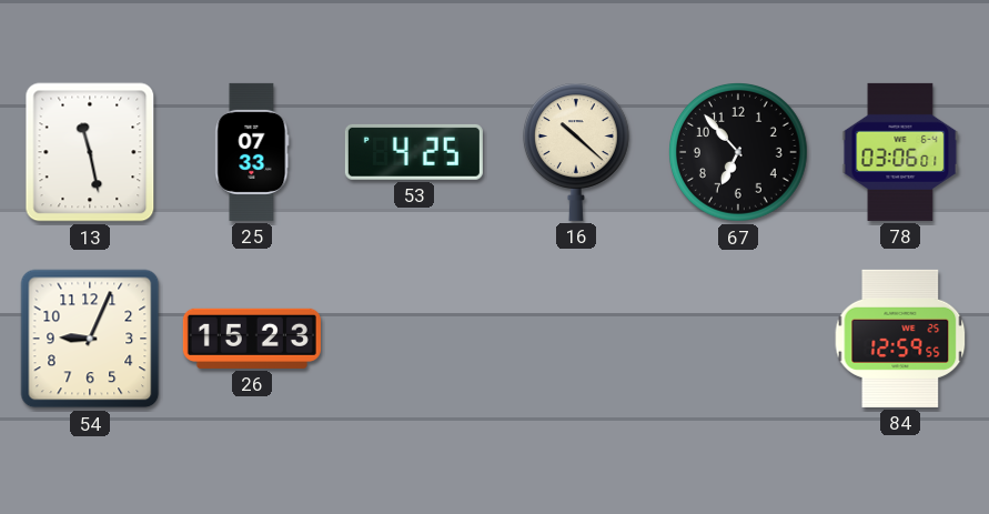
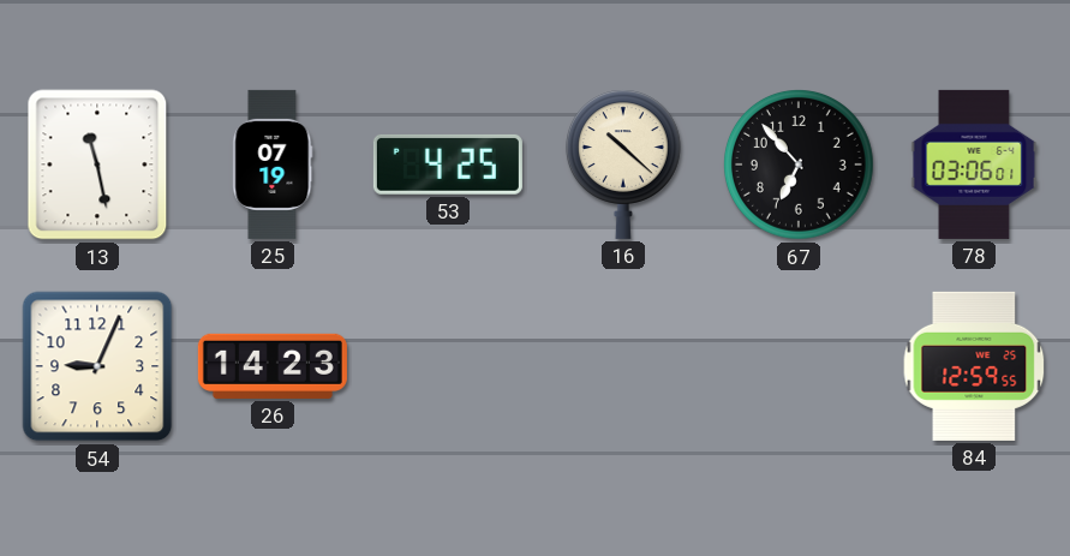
25: 07:33 -> 07:19 (273, 165)
26: 15:23 -> 14:23 (273, 366)
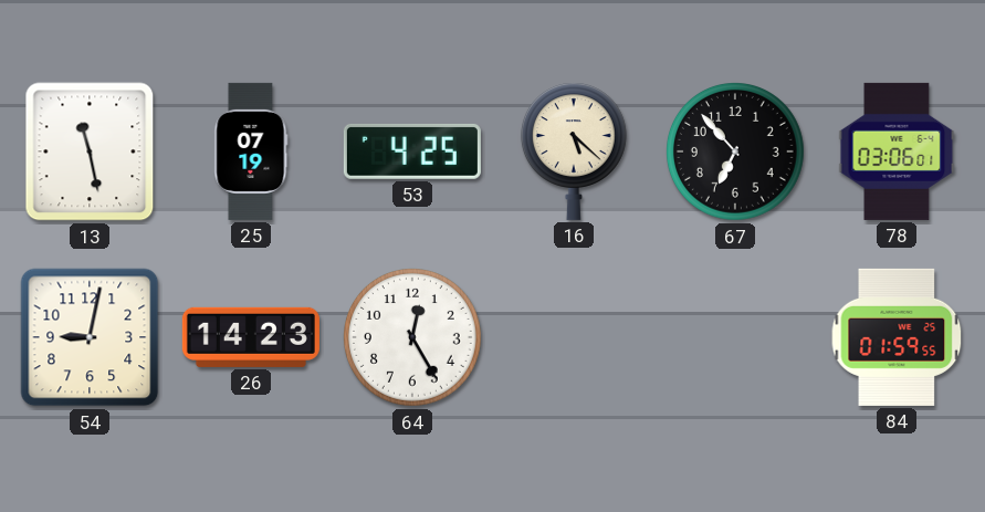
16: 10:22 -> 5:22 (574, 151)
54: 9:04 -> 9:02 (90, 337)
64: none -> 12:25 (413, 338)
84: 12:59 -> 01:59 (897, 337)
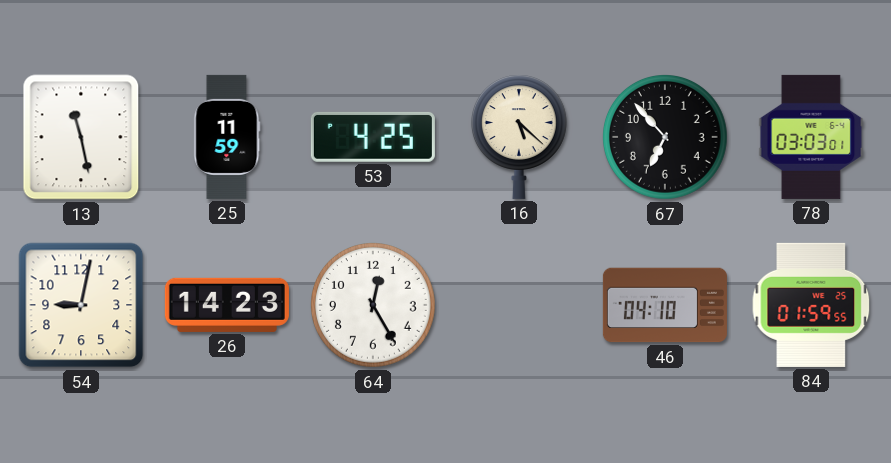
25: 07:19 -> 11:59 (227, 137)
78: 03:06 -> 03:03 (811, 137)
46: none -> 04:10 (665, 305)
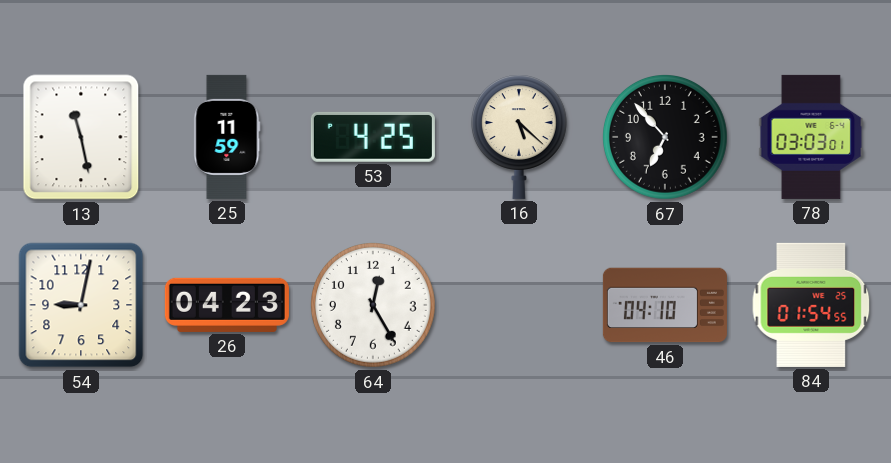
26: 14:23 -> 04:23 (227, 305)
84: 01:59 -> 01:54 (811, 305)
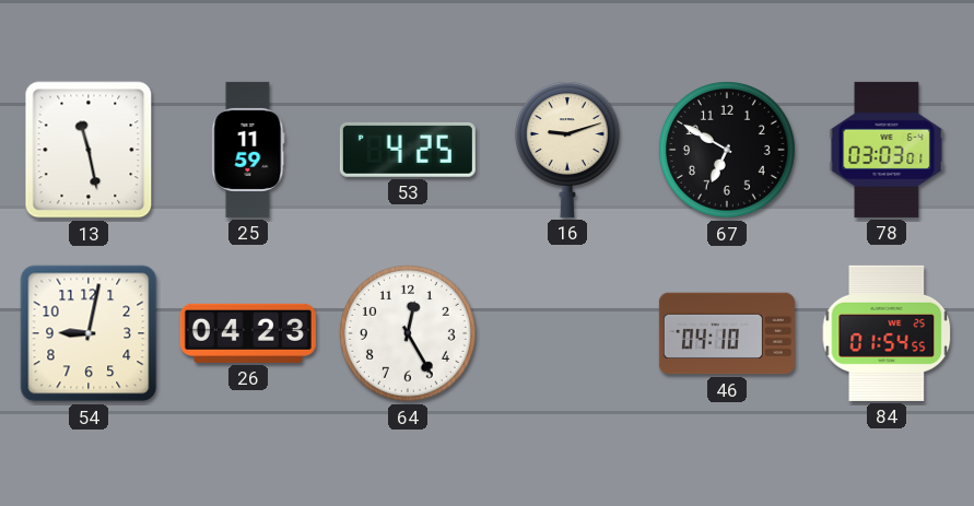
16: 5:22 -> 9:12 (567, 150)
67: 6:53 -> 6:50 (728, 151)
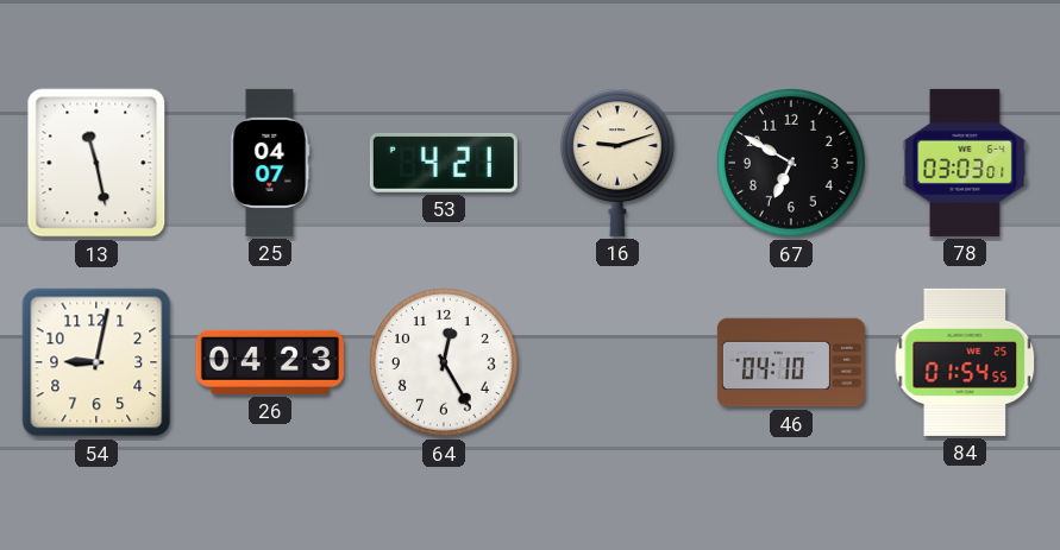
25: 11:59 -> 04:07 (270, 163)
53: 4:25 -> 4:21 (444, 163)
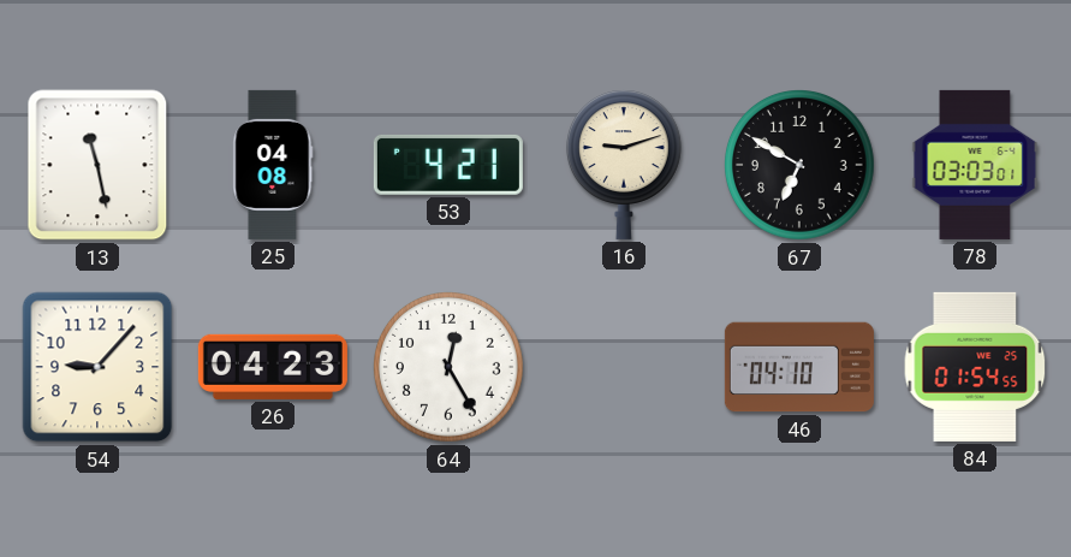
25: 04:07 -> 04:08 (273, 165)
54: 9:02 -> 9:07 (97, 367)
